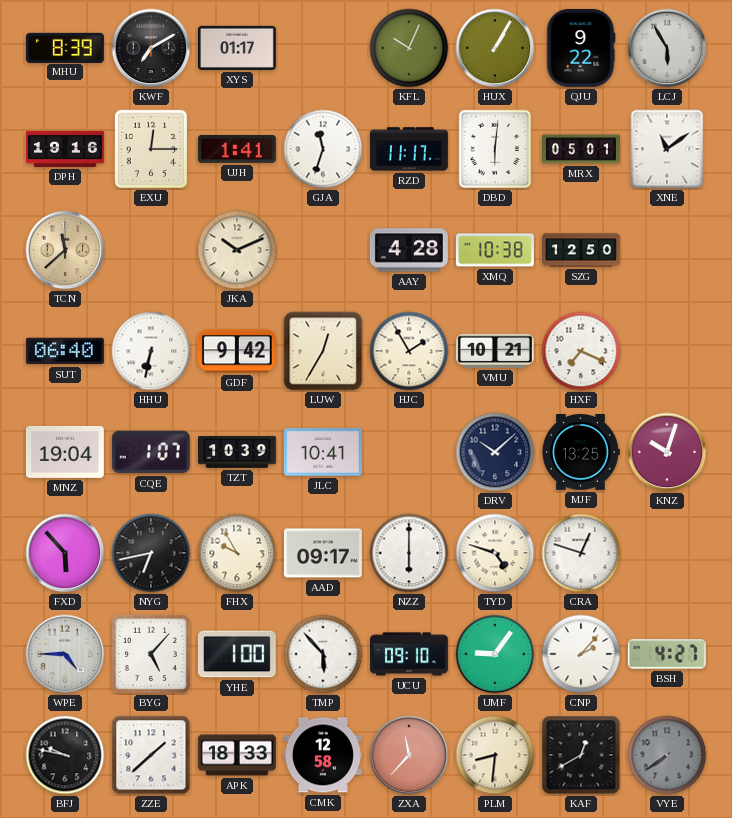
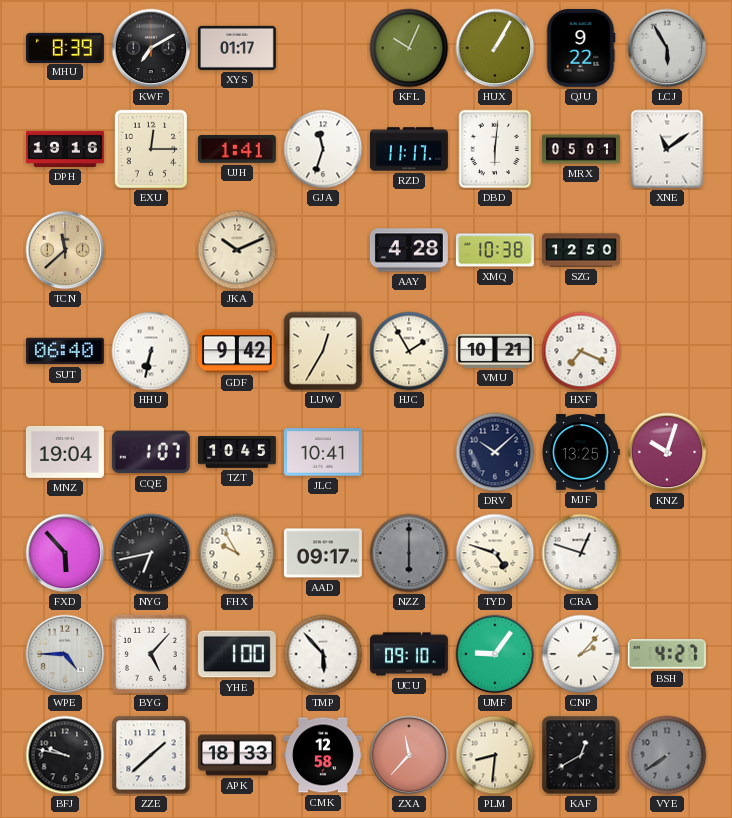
TZT: 10:39 -> 10:45 (238, 452)
NZZ dial: white -> grey (409, 553)
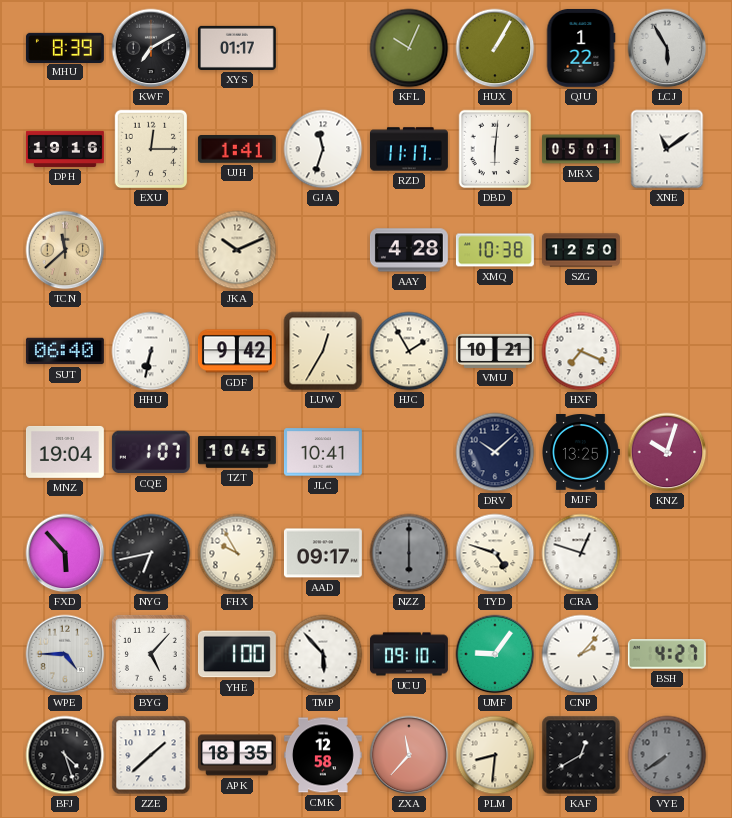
QJU: 9:22 -> 1:22 (581, 48)
BFJ: 9:47 -> 4:27 (65, 755)
APK: 18:33 -> 18:35 (237, 755)
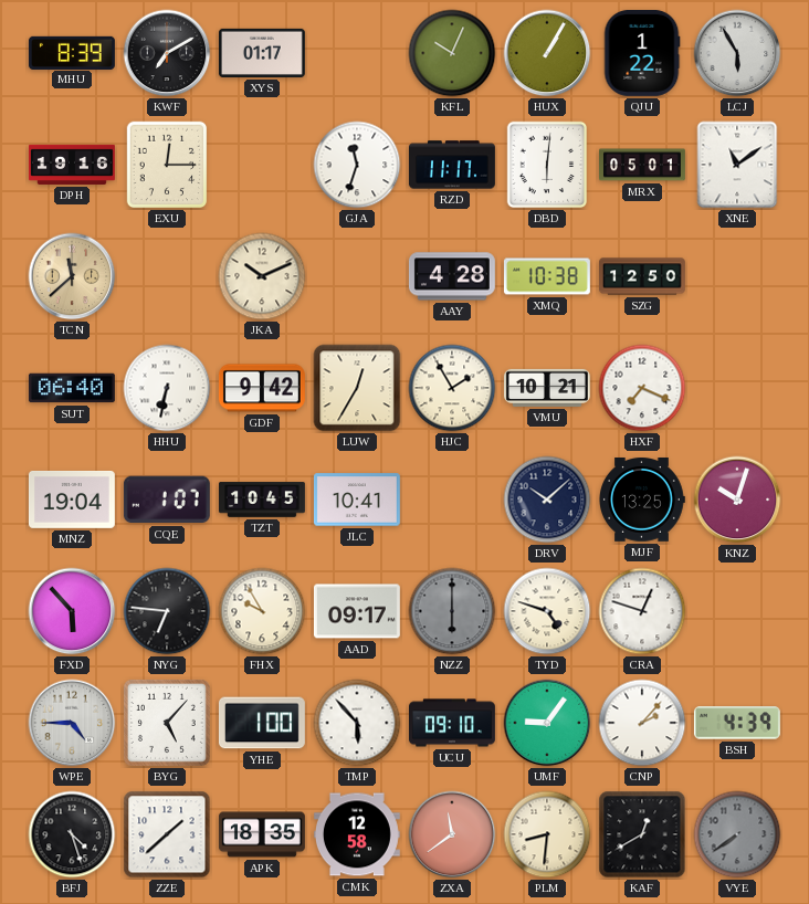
UJH: 1:41 -> none (237, 150)
NYG: 6:43 -> 6:46 (167, 611)
BSH: 4:27 -> 4:39 (737, 723)
ZXA: 11:37 -> 11:39 (452, 834)
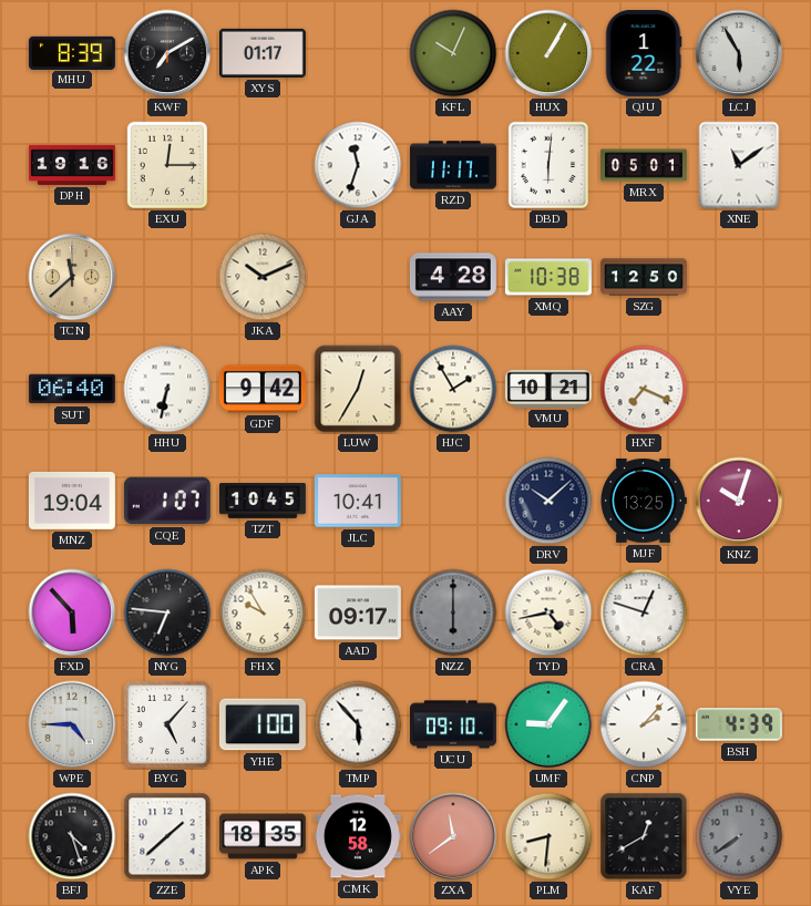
TYD: 4:48 -> 4:43 (548, 612)
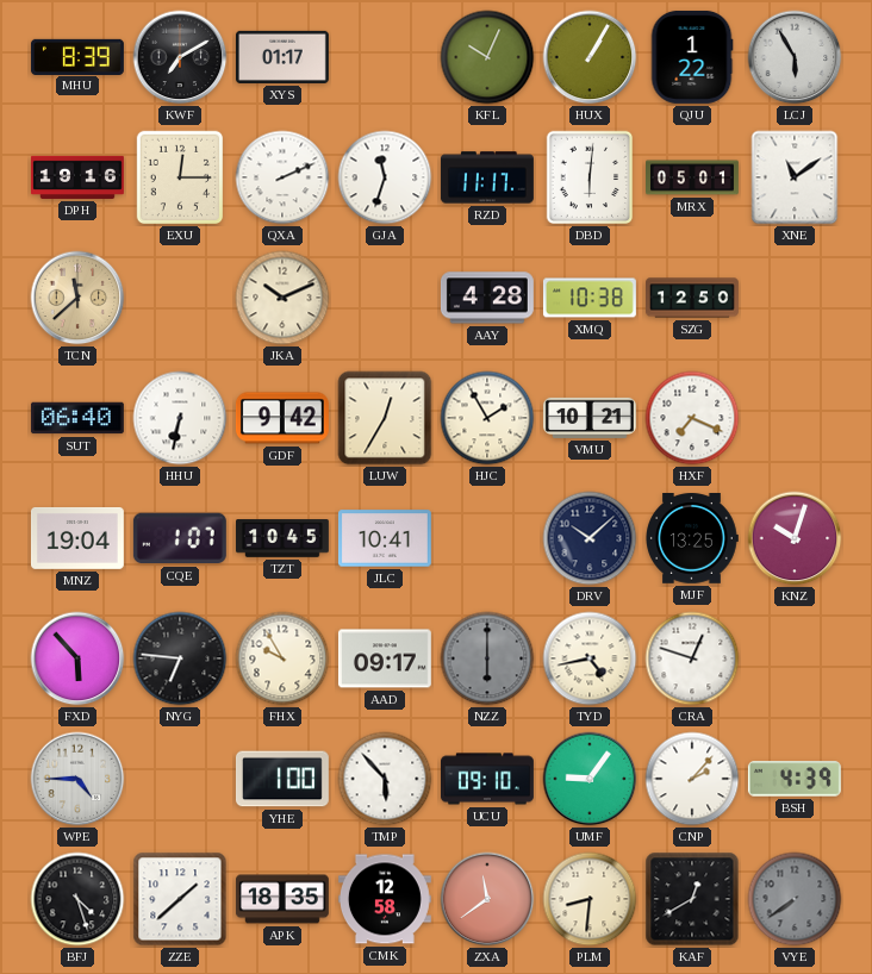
QXA: none -> 2:11 (282, 177)
BYG: 5:07 -> none (167, 724)
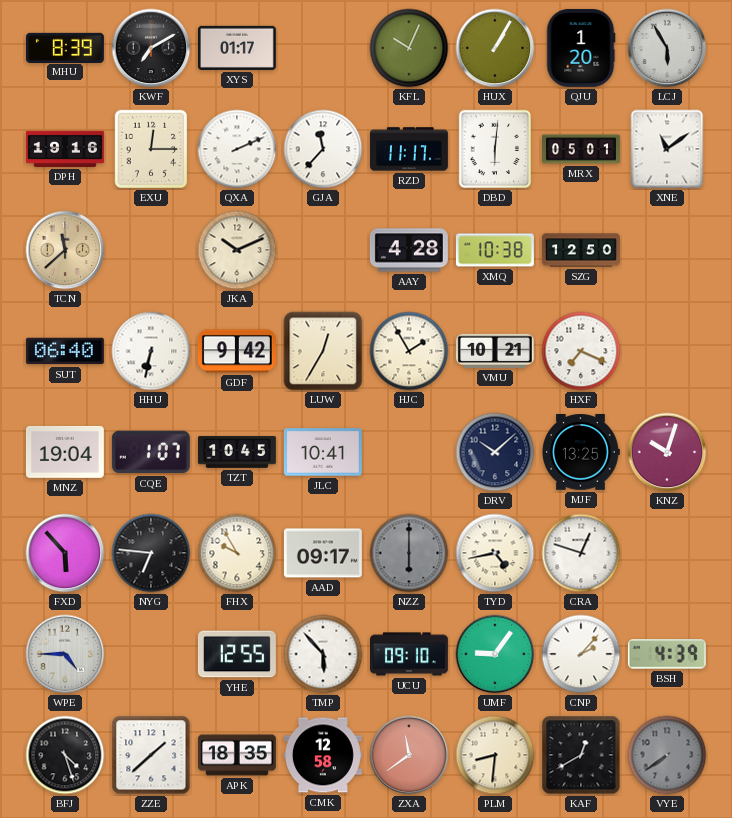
QJU: 1:22 -> 1:20 (581, 48)
GJA: 11:33 -> 11:37 (323, 149)
YHE: 1:00 -> 12:55 (237, 654)
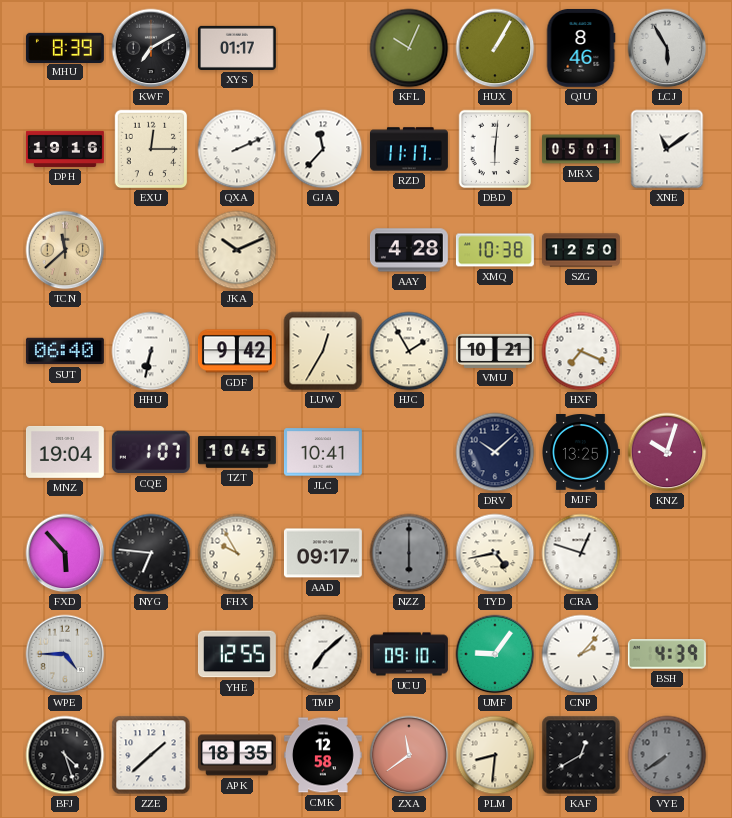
QJU: 1:20 -> 8:46 (581, 48)
TMP: 5:53 -> 7:08 (323, 654)
